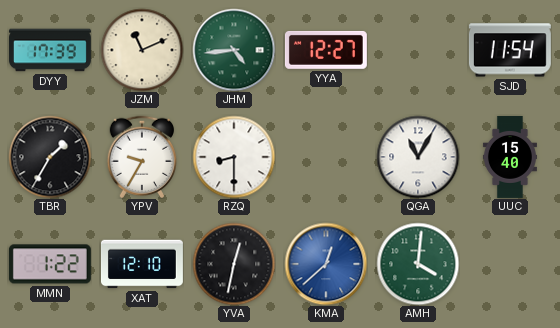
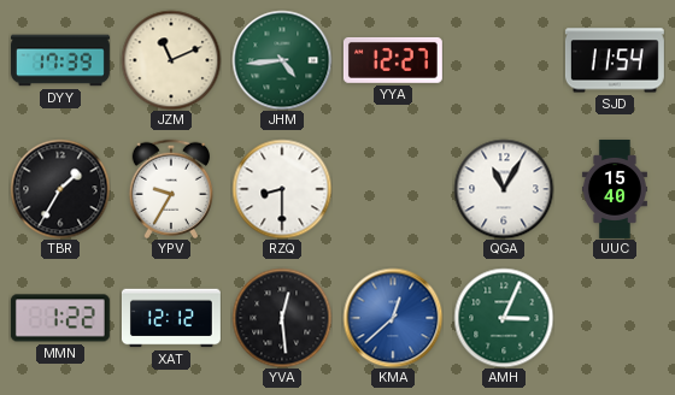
XAT: 12:10 -> 12:12 (171, 318)
YVA: 12:32 -> 12:29 (282, 318)
AMH: 4:01 -> 3:04 (504, 318)
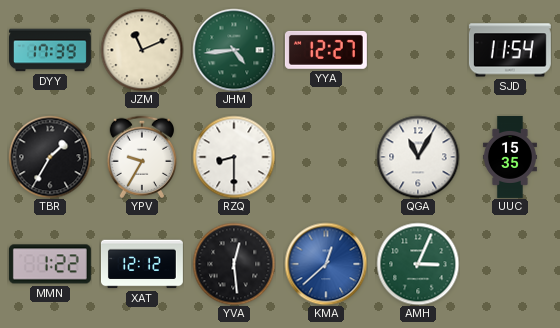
UUC: 15:40 -> 15:35 (510, 157)
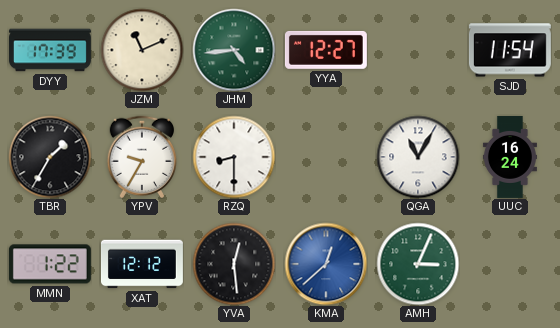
UUC: 15:35 -> 16:24 (510, 157)
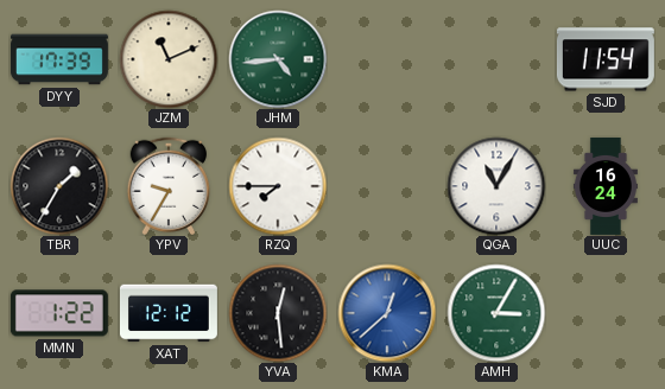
YYA: 12:27 -> none (326, 50)
RZQ: 8:30 -> 7:45 (278, 186)
AMH: 3:04 -> 3:05 (496, 313)
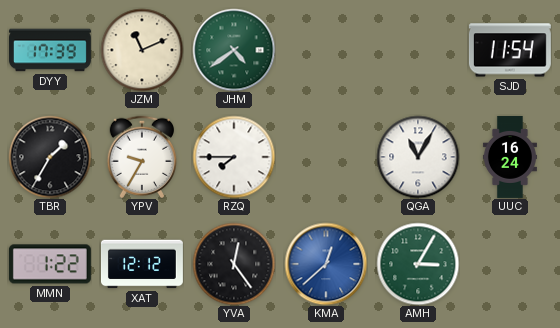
JHM: 4:44 -> 4:39 (234, 50)
YVA: 12:29 -> 12:24 (234, 264)
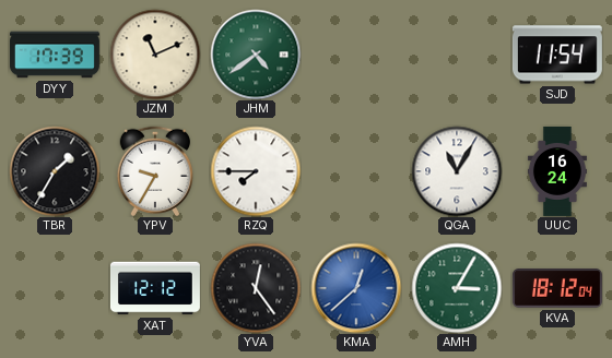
MMN: 1:22 -> none (50, 264)
KVA: none -> 18:12 (557, 288)
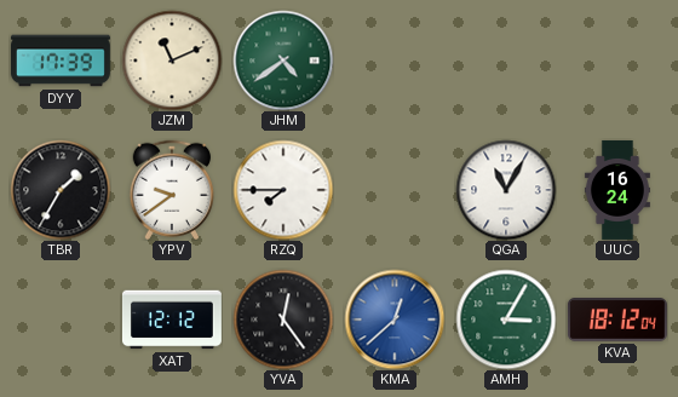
SJD: 11:54 -> none (557, 55)
YPV: 9:35 -> 9:39 (171, 189)
